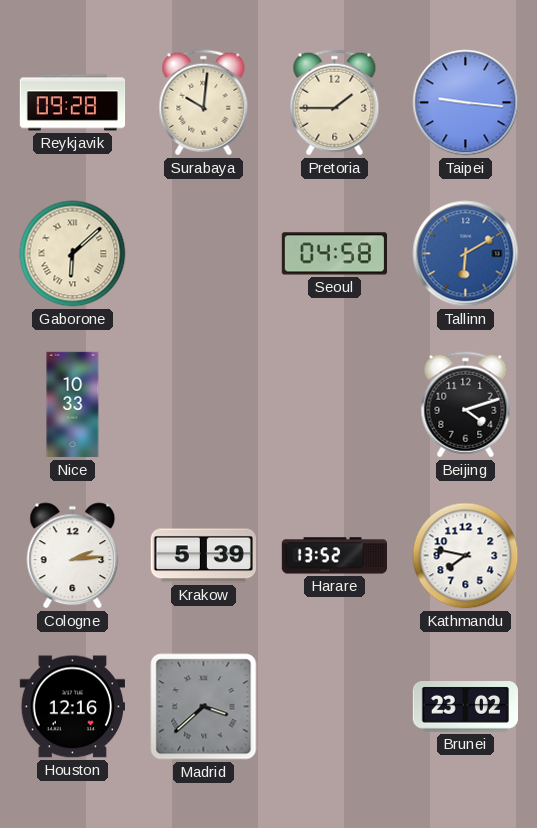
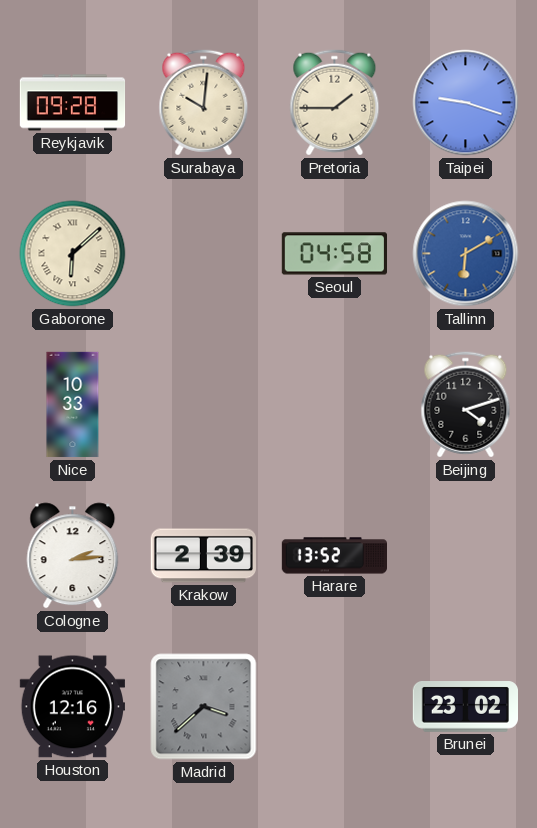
Taipei: 9:16 -> 9:18 (466, 103)
Krakow: 5:39 -> 2:39 (203, 556)
Kathmandu: 7:47 -> none (466, 556)
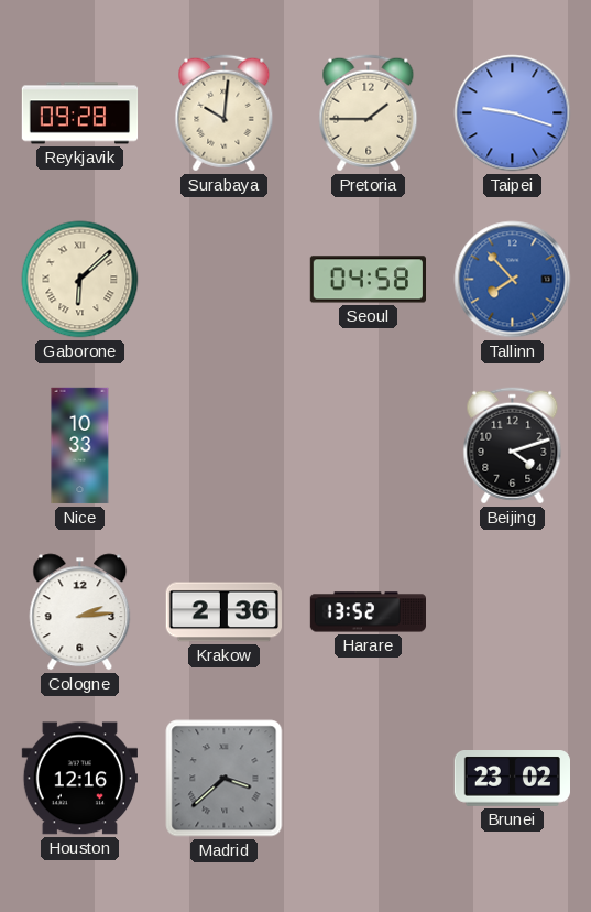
Tallinn: 6:10 -> 7:53 (513, 280)
Krakow: 2:39 -> 2:36 (223, 612)
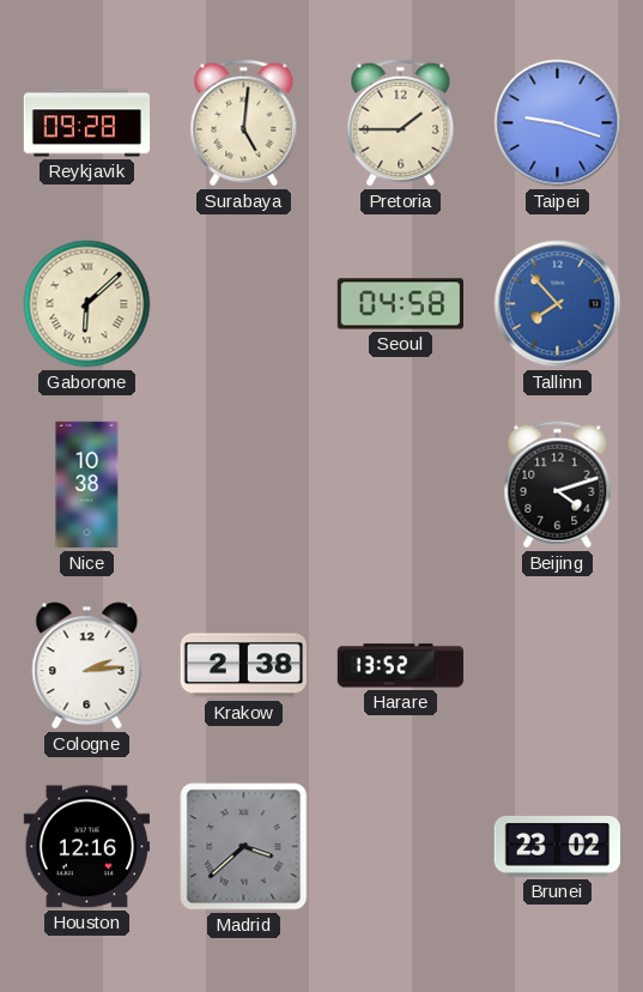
Surabaya: 10:01 -> 5:01 (244, 123)
Nice: 10:33 -> 10:38 (87, 485)
Krakow: 2:36 -> 2:38 (243, 666)
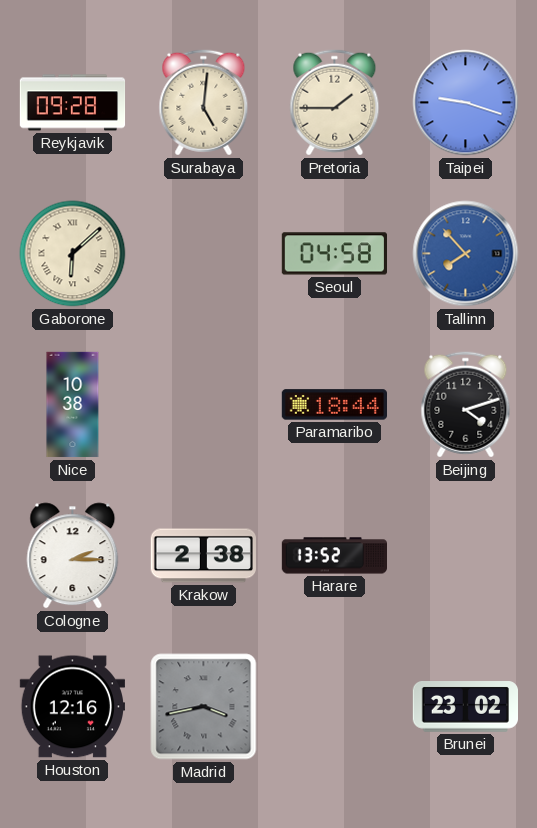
Paramaribo: none -> 18:44 (334, 405)
Cologne: 2:14 -> 2:15 (73, 556)
Madrid: 3:38 -> 3:43 (204, 707)
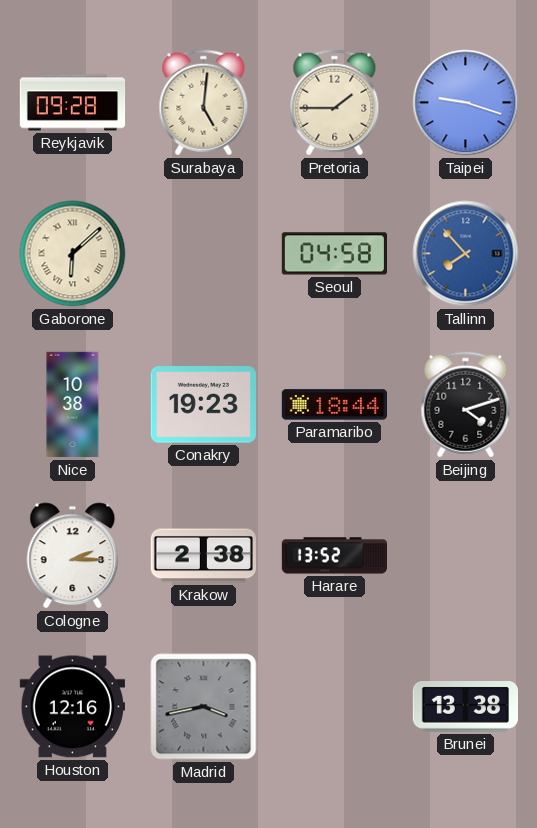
Conakry: none -> 19:23 (203, 405)
Brunei: 23:02 -> 13:38 (465, 707)
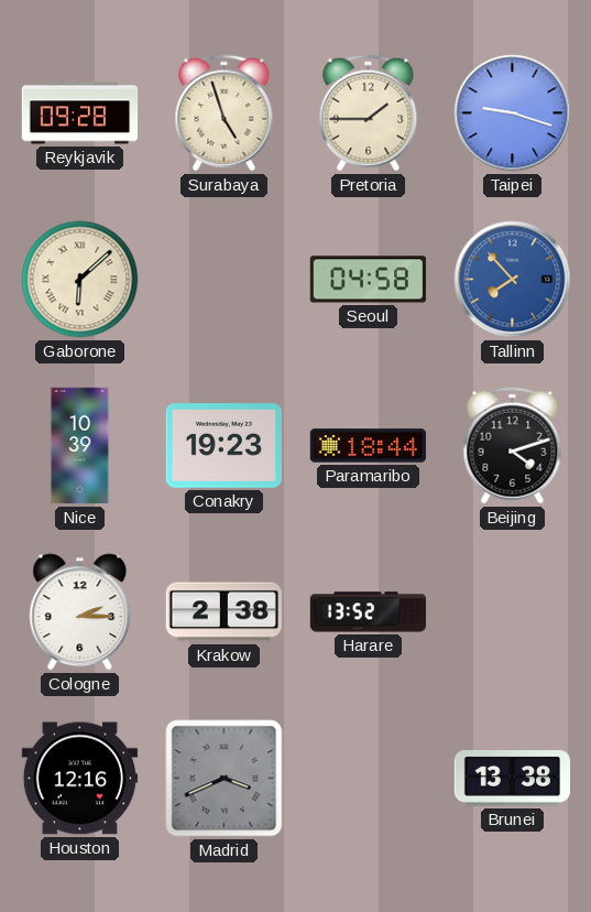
Surabaya: 5:01 -> 4:57 (225, 113)
Nice: 10:38 -> 10:39 (80, 446)
Madrid: 3:43 -> 3:41 (225, 779)
